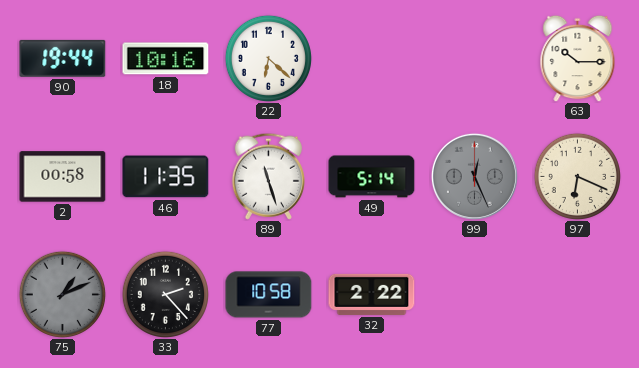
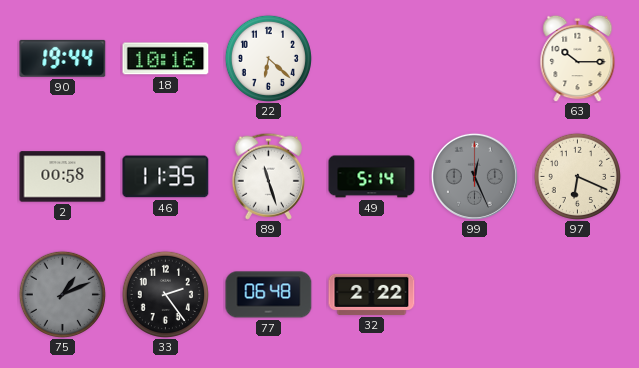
33: 2:23 -> 2:24 (165, 294)
77: 10:58 -> 06:48 (269, 295)
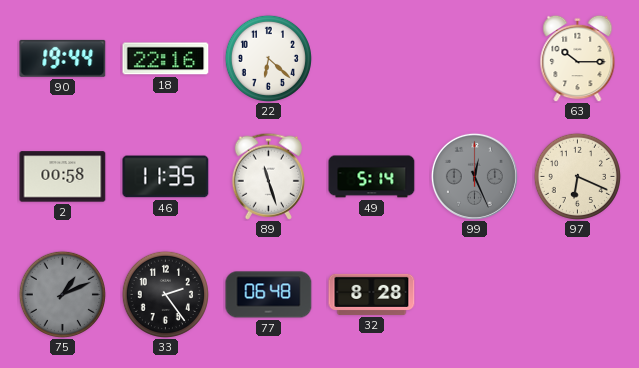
18: 10:16 -> 22:16 (166, 59)
32: 2:22 -> 8:28 (372, 294)
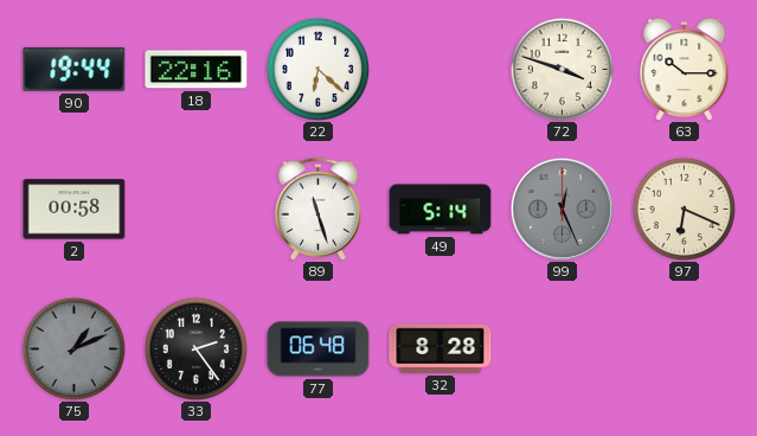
72: none -> 3:48 (562, 69)
46: 11:35 -> none (166, 177)
